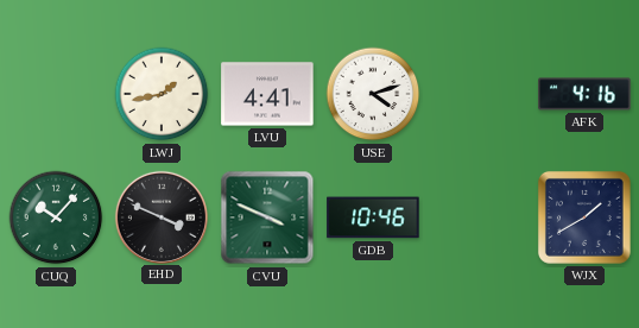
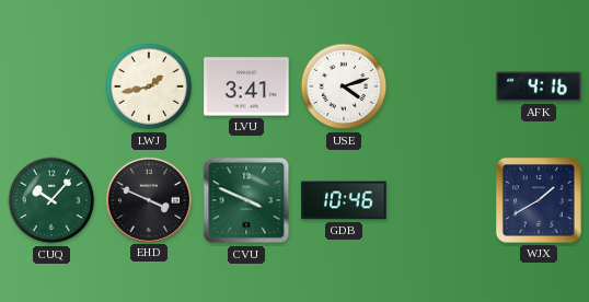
LVU: 4:41 -> 3:41 (246, 86)
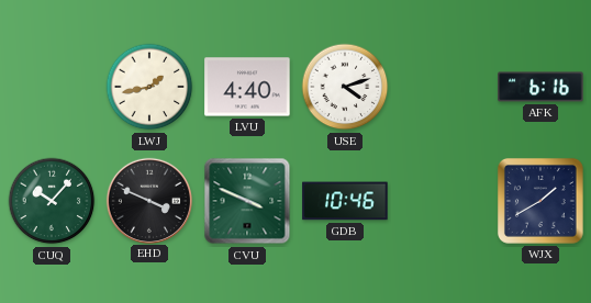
LVU: 3:41 -> 4:40 (247, 87)
AFK: 4:16 -> 6:16 (540, 87)
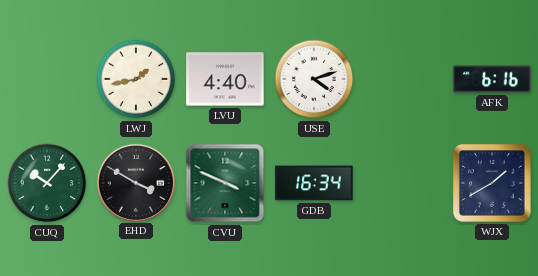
EHD: 3:49 -> 3:50 (135, 182)
GDB: 10:46 -> 16:34 (314, 183)
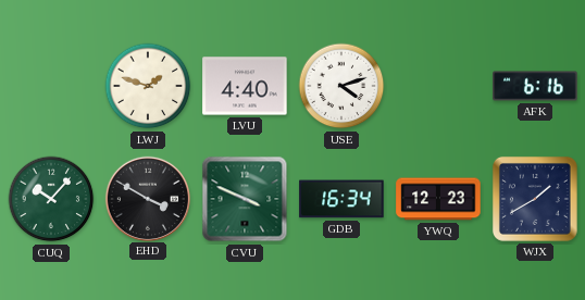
LWJ: 1:43 -> 1:48 (148, 86)
YWQ: none -> 12:23 (438, 199)
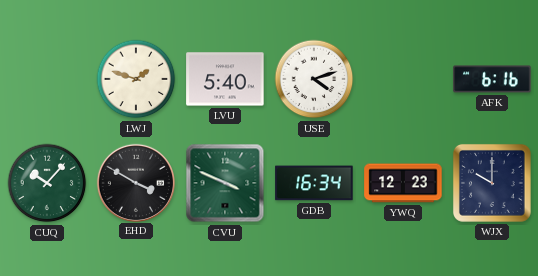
LVU: 4:40 -> 5:40 (225, 79)
WJX: 1:40 -> 10:00 (492, 183)
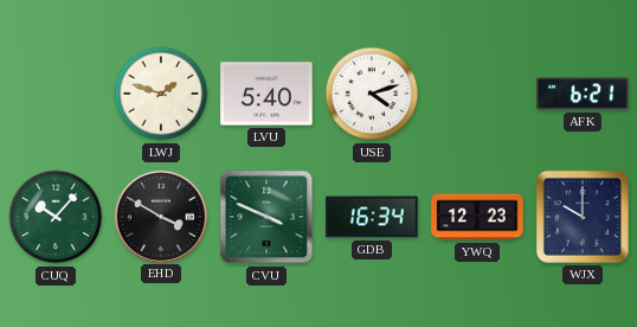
AFK: 6:16 -> 6:21 (583, 94)
